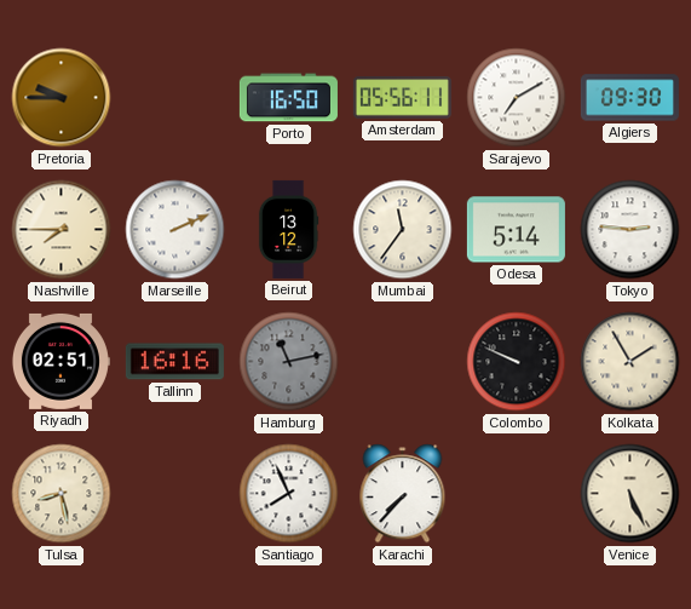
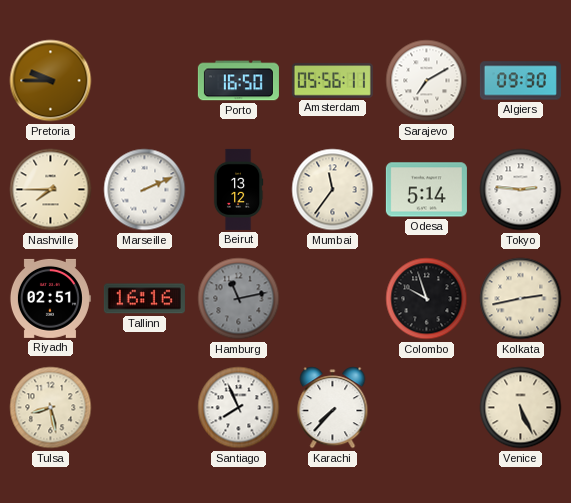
Colombo: 9:49 -> 9:57 (427, 299)
Kolkata: 1:55 -> 2:43 (521, 299)
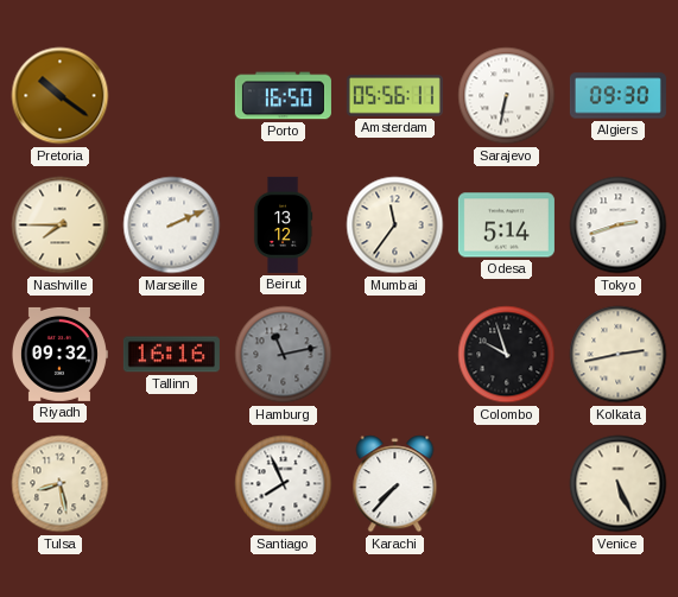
Pretoria: 9:45 -> 10:21 (61, 96)
Sarajevo: 7:10 -> 6:32 (507, 96)
Tokyo: 2:46 -> 2:42 (619, 226)
Riyadh: 02:51 -> 09:32 (59, 354)
